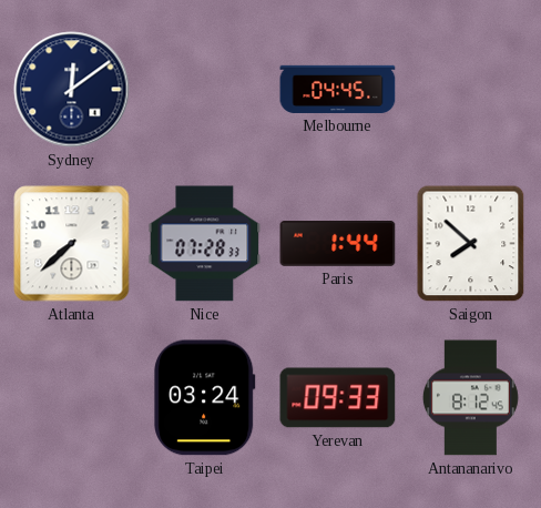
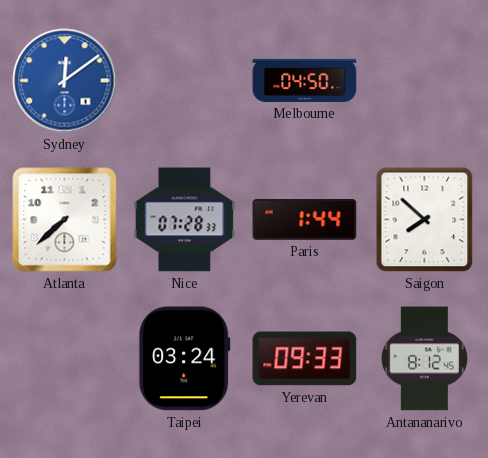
Sydney dial: navy -> blue (65, 81)
Melbourne: 04:45 -> 04:50 (305, 80)
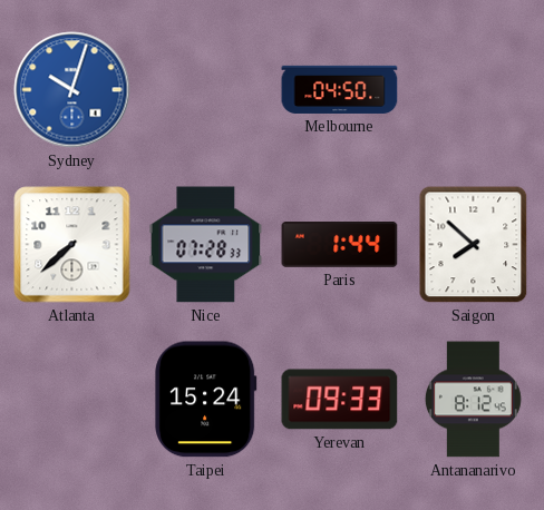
Sydney: 12:09 -> 10:03 (72, 90)
Taipei: 03:24 -> 15:24 (206, 400)
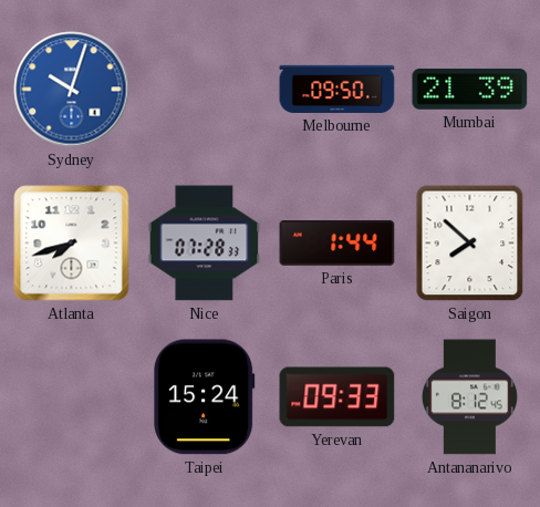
Melbourne: 04:50 -> 09:50 (337, 89)
Mumbai: none -> 21:39 (470, 89)
Atlanta: 7:38 -> 7:42 (72, 244)
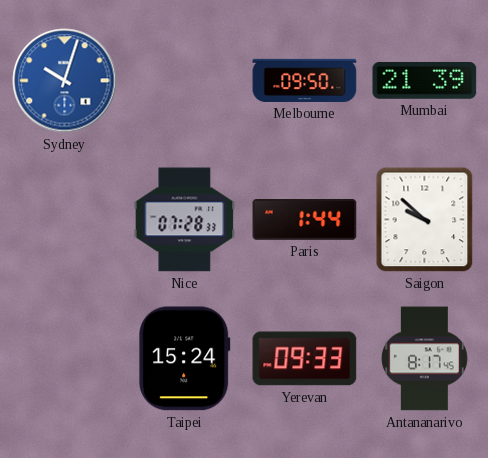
Atlanta: 7:42 -> none (72, 244)
Saigon: 7:52 -> 9:52 (425, 220)
Antananarivo: 8:12 -> 8:17 (424, 359)
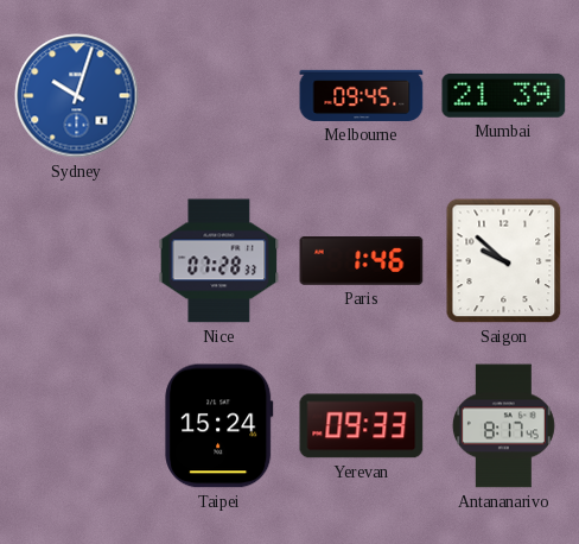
Melbourne: 09:50 -> 09:45 (362, 95)
Paris: 1:44 -> 1:46 (362, 261)
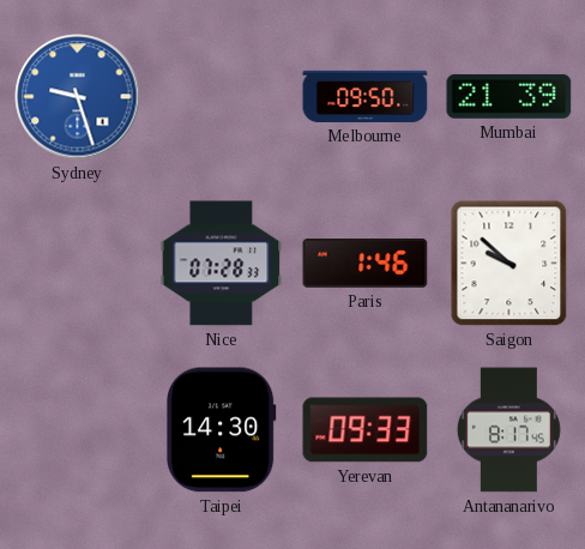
Sydney: 10:03 -> 9:27 (78, 97)
Melbourne: 09:45 -> 09:50 (366, 96)
Taipei: 15:24 -> 14:30 (222, 430)
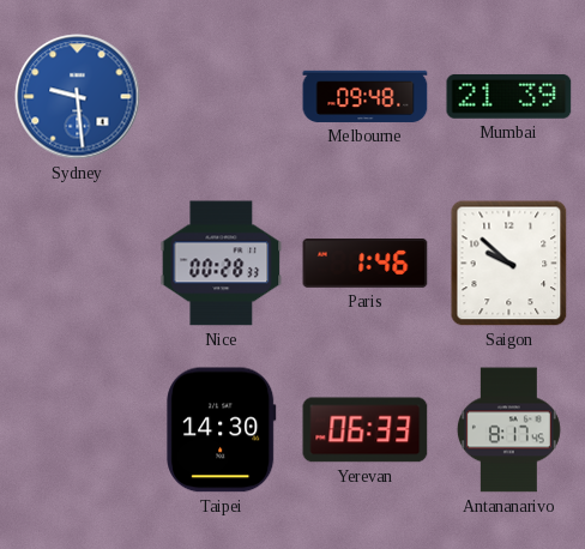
Sydney: 9:27 -> 9:29 (78, 97)
Melbourne: 09:50 -> 09:48 (366, 96)
Nice: 07:28 -> 00:28 (222, 264)
Yerevan: 09:33 -> 06:33 (366, 430)
